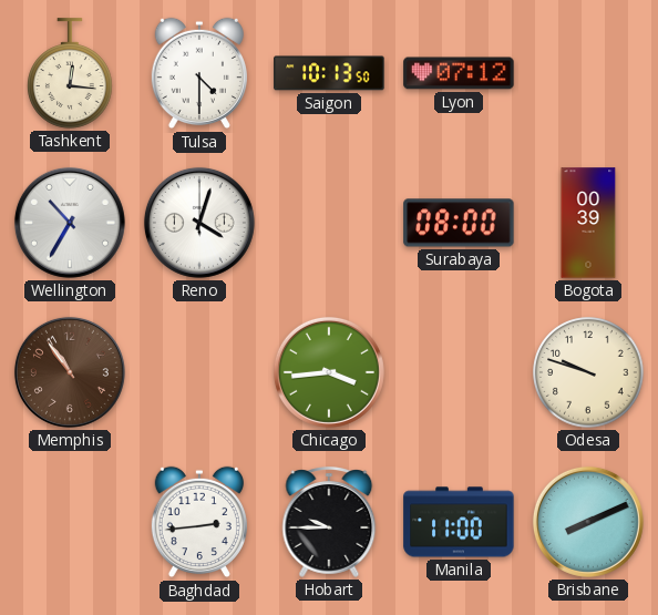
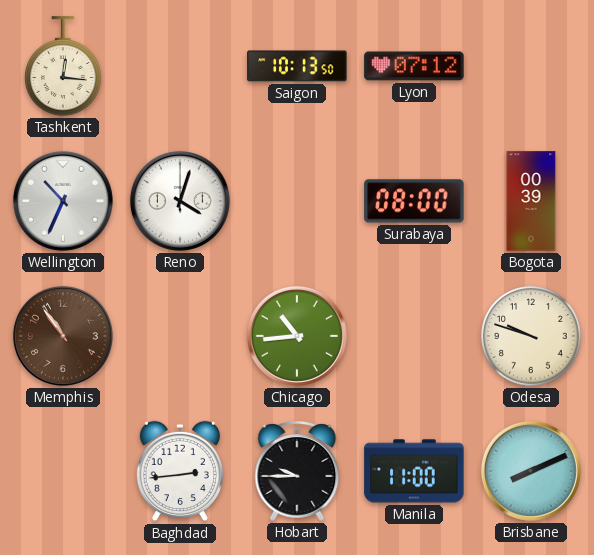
Tulsa: 4:30 -> none (199, 73)
Wellington: 10:35 -> 10:34 (63, 201)
Chicago: 3:44 -> 10:44 (297, 336)
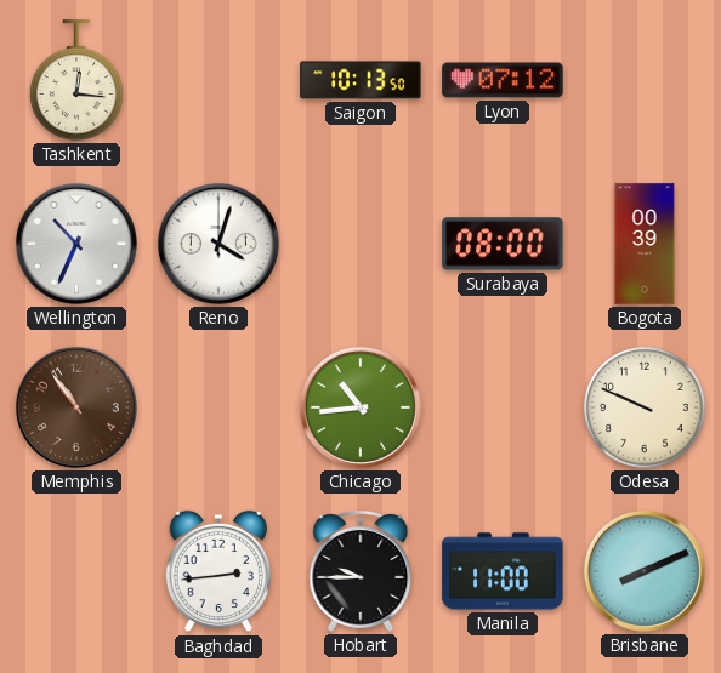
Odesa: 9:48 -> 9:49 (645, 407)
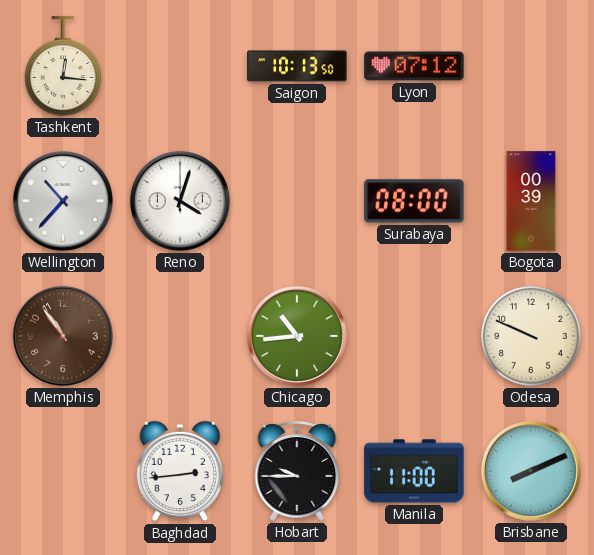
Wellington: 10:34 -> 10:37 (63, 201)
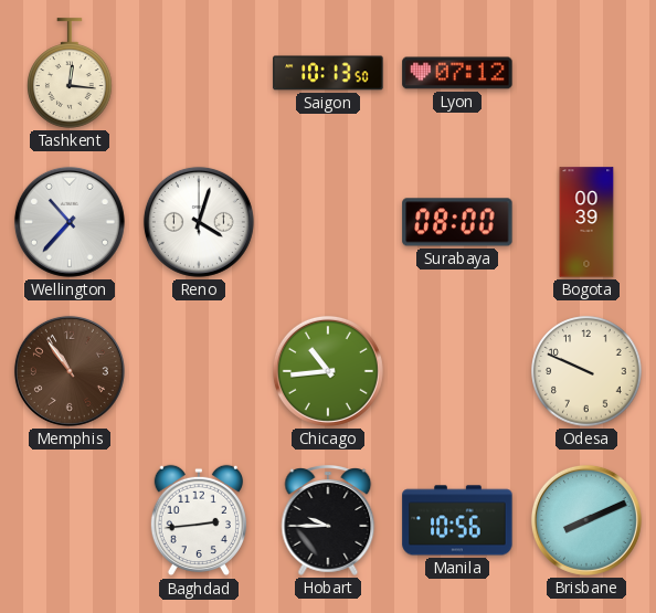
Manila: 11:00 -> 10:56 (457, 520)
